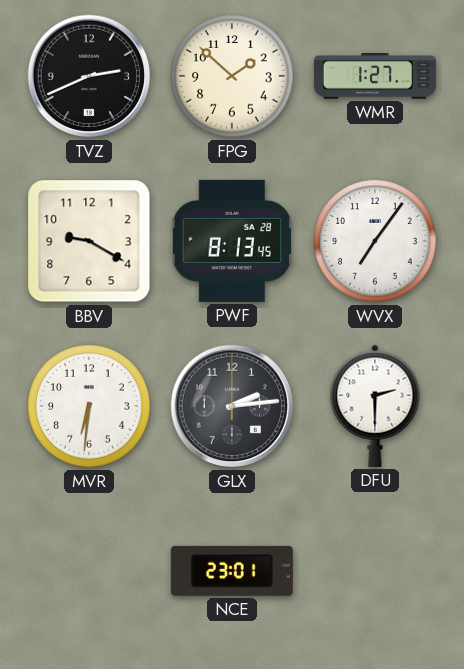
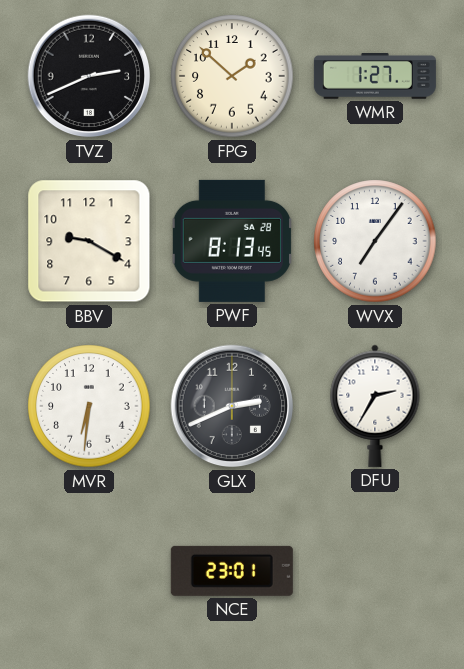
GLX: 2:14 -> 2:41 (232, 406)
DFU: 2:30 -> 2:35 (375, 406)
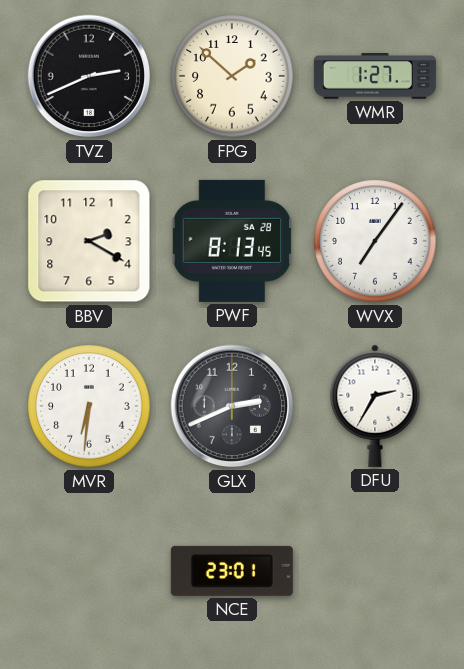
BBV: 9:20 -> 2:20 (89, 241)
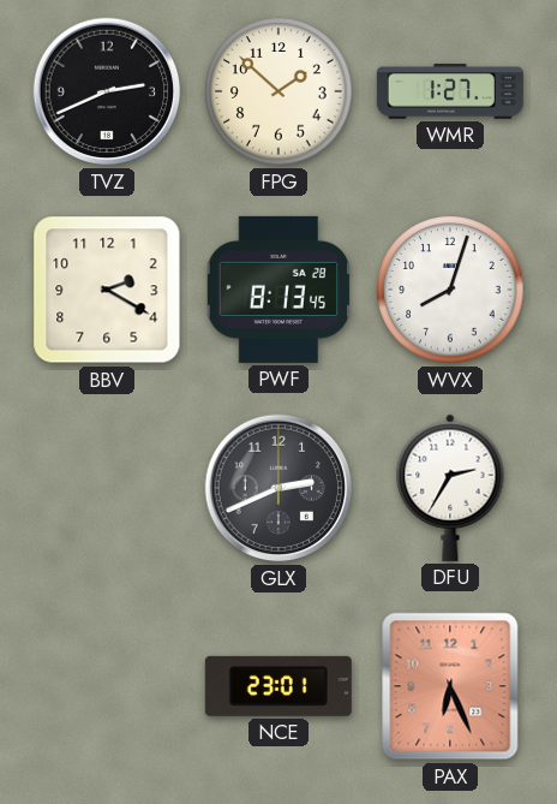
WVX: 7:06 -> 8:03 (450, 290)
MVR: 6:31 -> none (89, 406)
PAX: none -> 6:26 (450, 686)
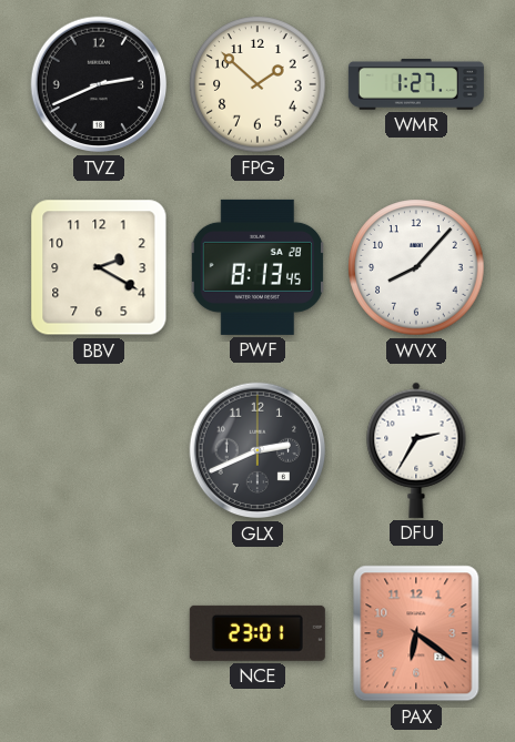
WVX: 8:03 -> 8:07 (416, 267)
PAX: 6:26 -> 6:21 (416, 633)
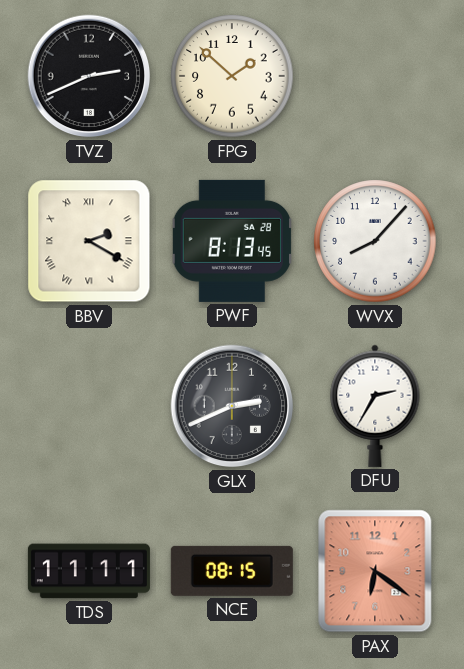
WMR: 1:27 -> none (416, 85)
BBV numerals: Arabic -> Roman (89, 241)
TDS: none -> 11:11 (89, 571)
NCE: 23:01 -> 08:15 (232, 571)
